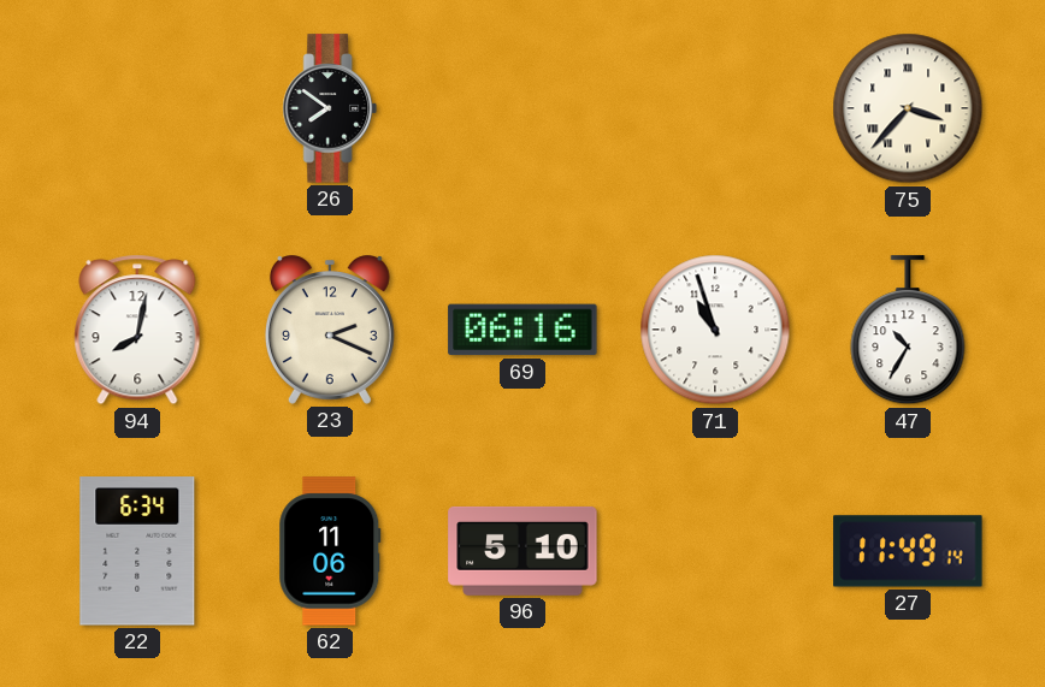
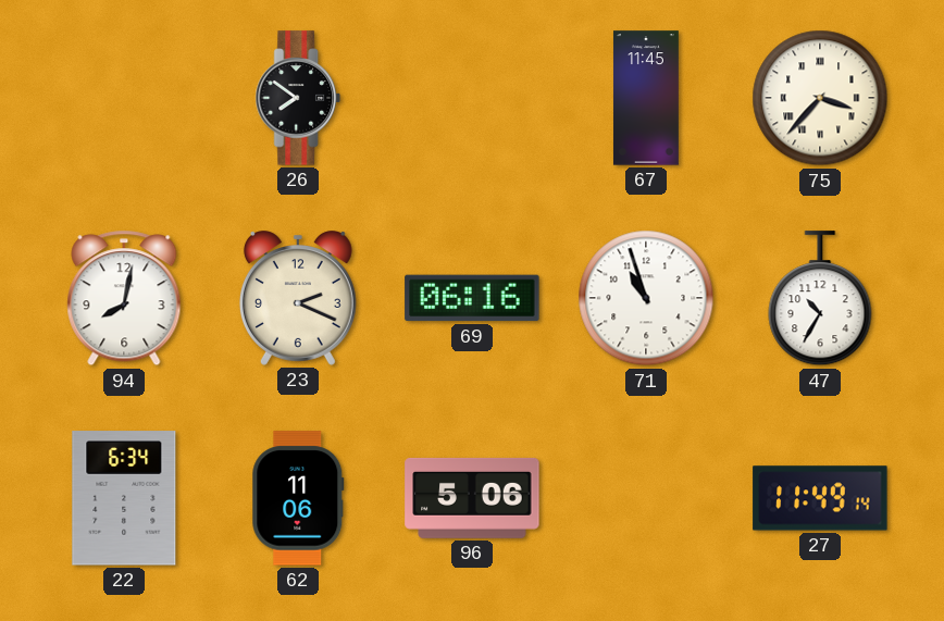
67: none -> 11:45 (646, 98)
96: 5:10 -> 5:06 (472, 498)
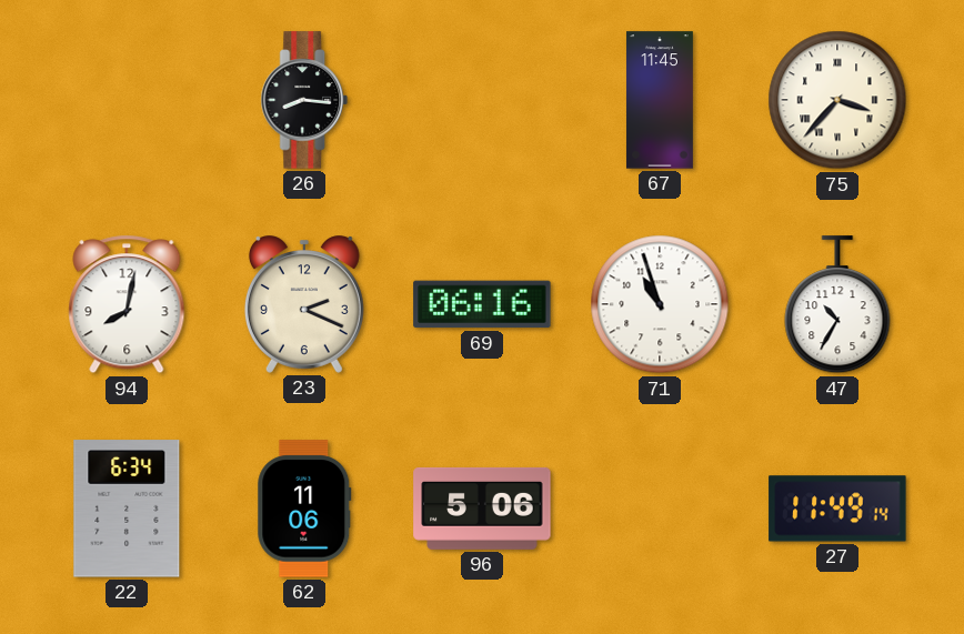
26: 7:51 -> 8:16 (304, 100)
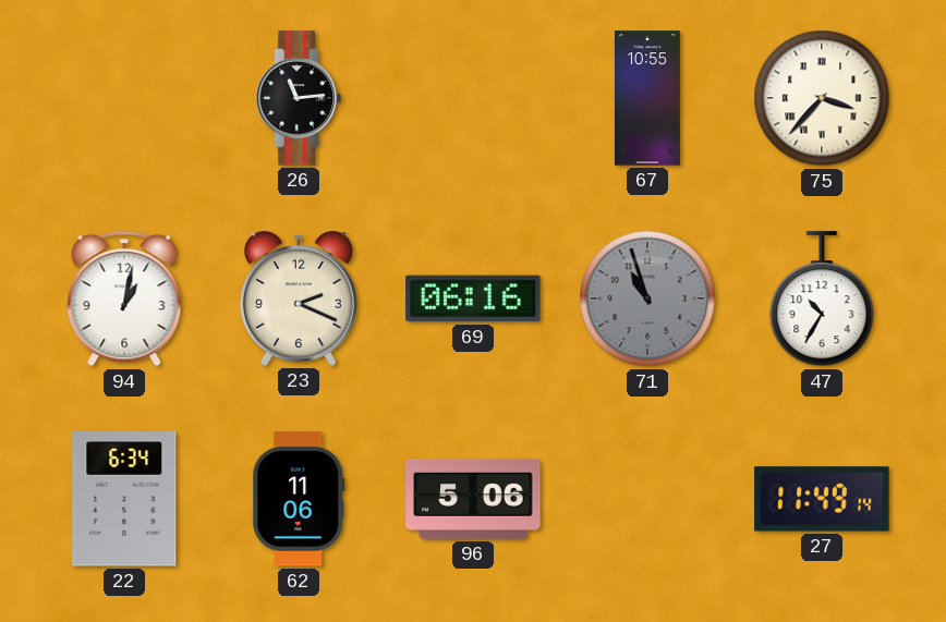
26: 8:16 -> 11:14 (299, 98)
67: 11:45 -> 10:55 (647, 98)
94: 8:02 -> 1:02 (124, 298)
71 dial: white -> grey (647, 298)
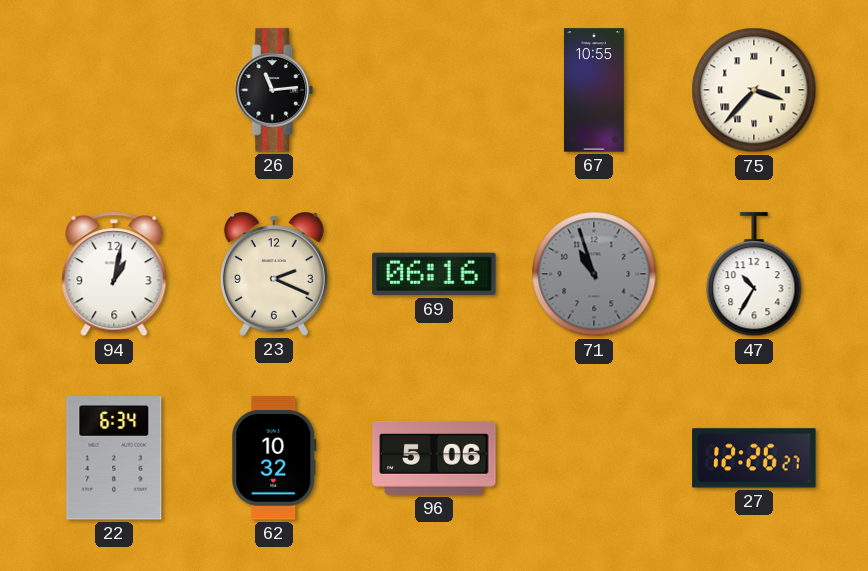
62: 11:06 -> 10:32 (274, 458)
27: 11:49 -> 12:26 (754, 458)
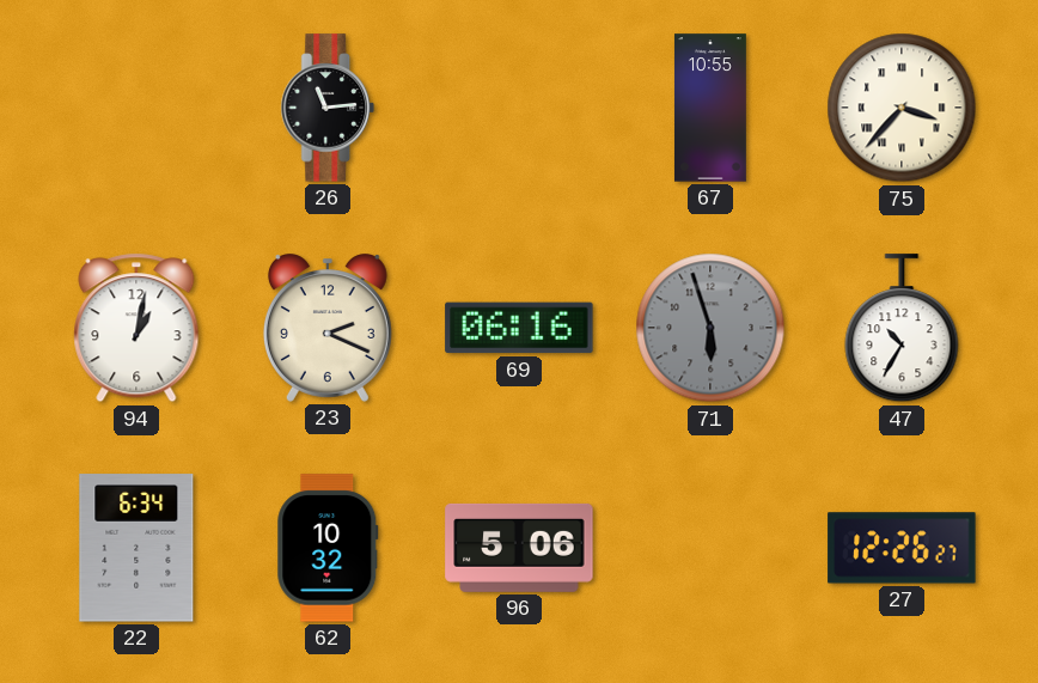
71: 10:57 -> 5:57 (710, 328)
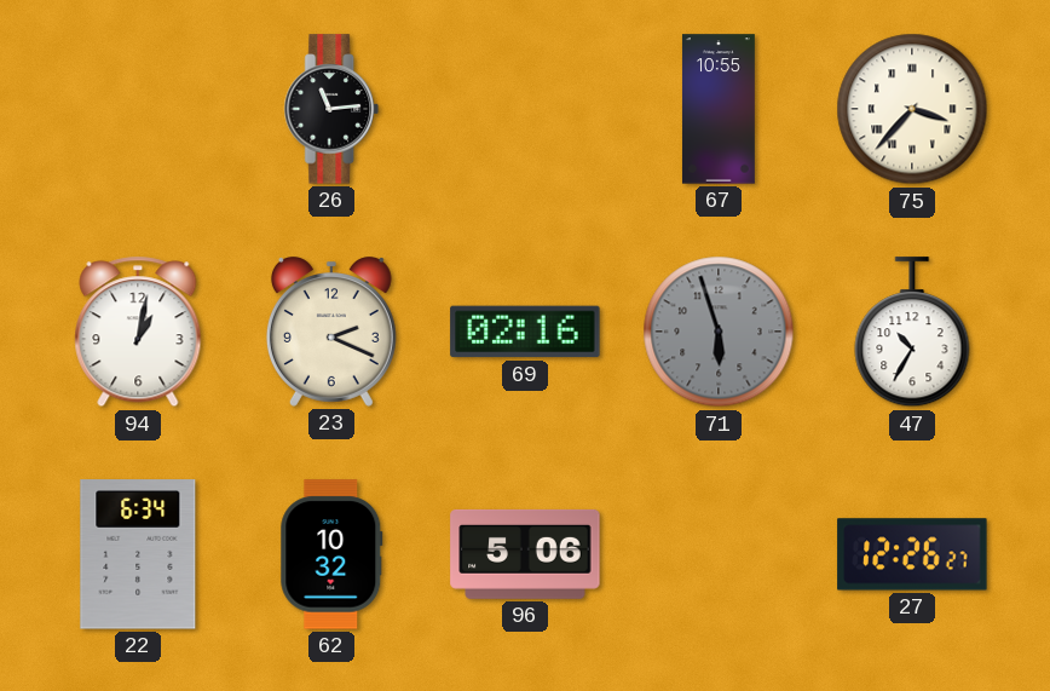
69: 06:16 -> 02:16 (525, 332)
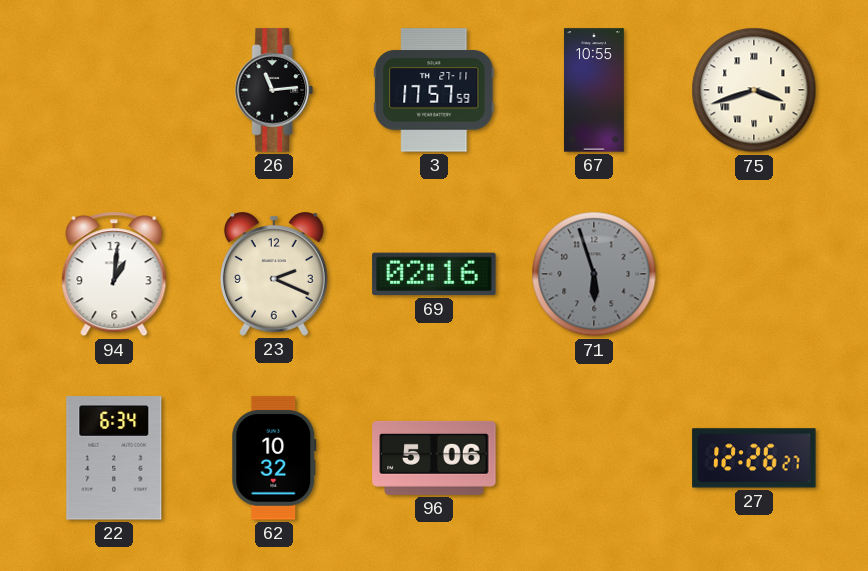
3: none -> 17:57 (434, 90)
75: 3:37 -> 3:42 (754, 90)
94: 1:02 -> 1:01 (114, 274)
47: 10:35 -> none (912, 333)
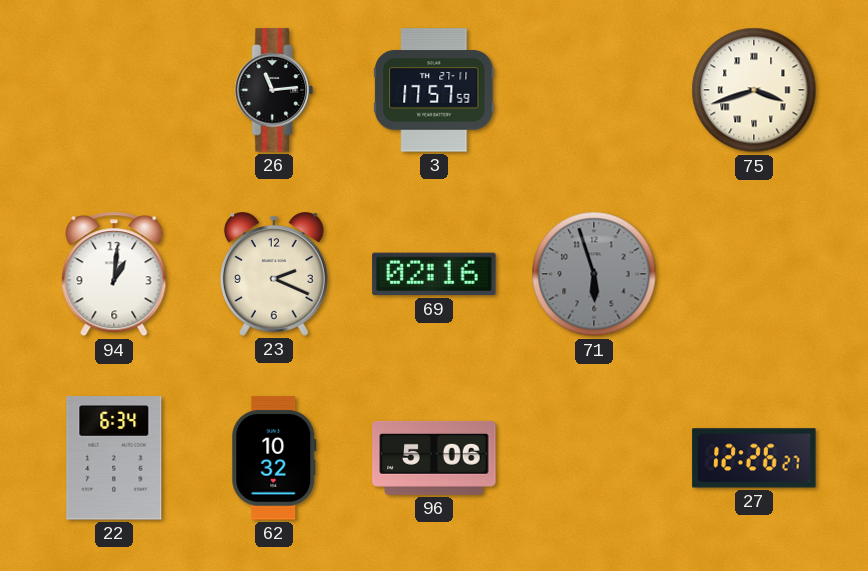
67: 10:55 -> none (594, 90)
